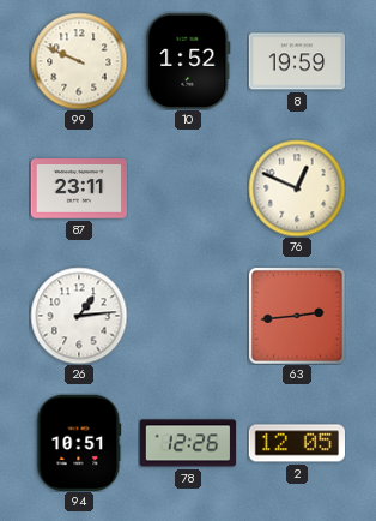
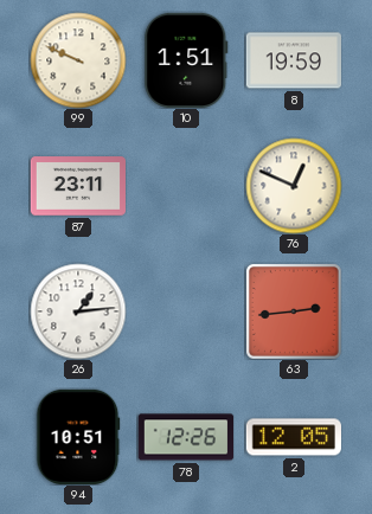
10: 1:52 -> 1:51 (186, 60)
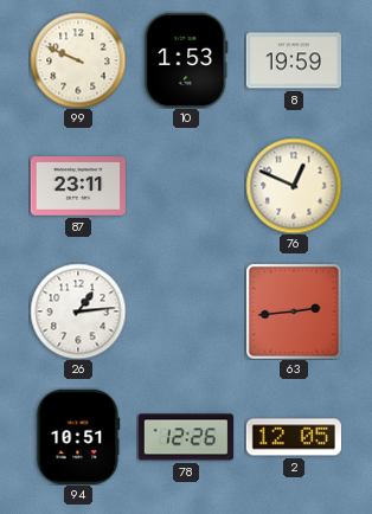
10: 1:51 -> 1:53 (186, 60)
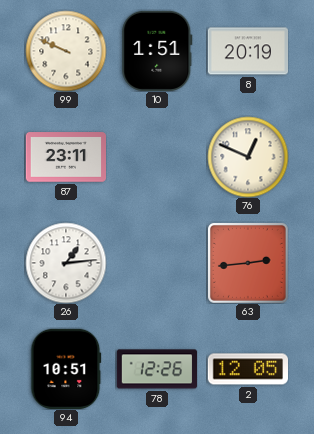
10: 1:53 -> 1:51 (157, 51)
8: 19:59 -> 20:19 (247, 51)
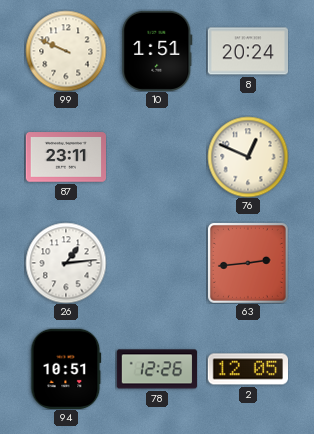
8: 20:19 -> 20:24 (247, 51)
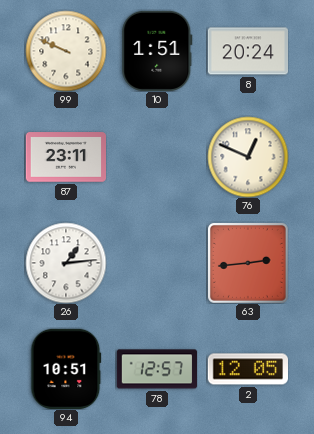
78: 12:26 -> 12:57 (156, 369)
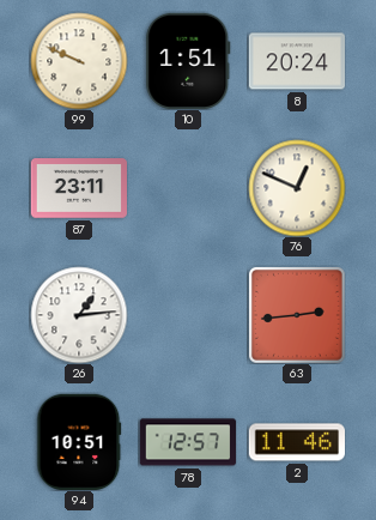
2: 12:05 -> 11:46 (296, 442)
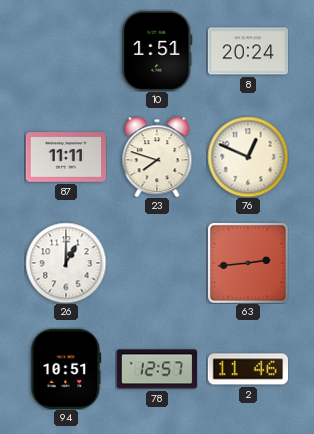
99: 9:49 -> none (79, 61)
87: 23:11 -> 11:11 (65, 157)
23: none -> 7:48 (157, 157)
26: 1:14 -> 1:00 (66, 263)
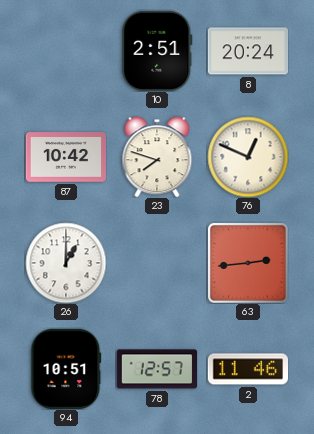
10: 1:51 -> 2:51 (157, 51)
87: 11:11 -> 10:42 (65, 157)
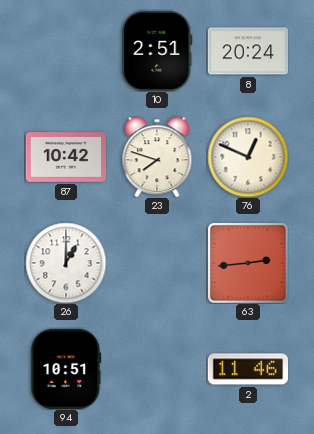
78: 12:57 -> none (156, 369)
